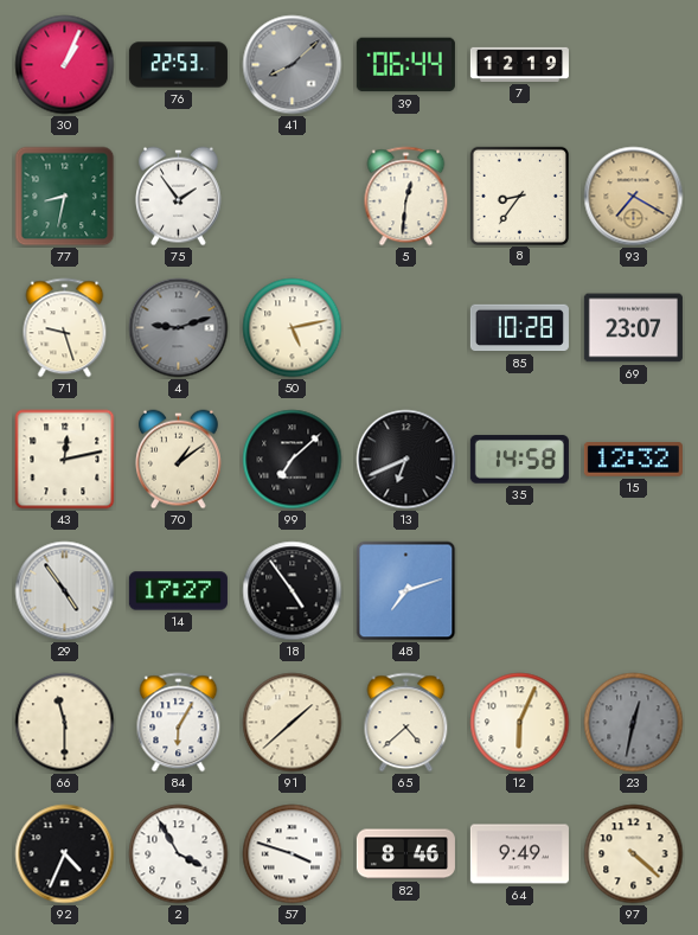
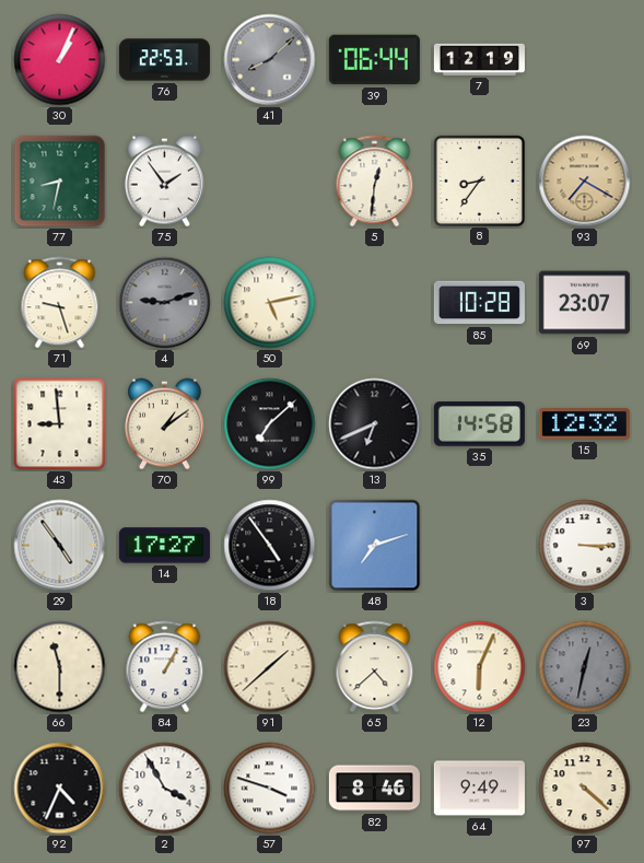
43: 12:13 -> 8:59 (60, 424)
3: none -> 3:15 (585, 546)
84: 6:05 -> 1:05 (165, 667)
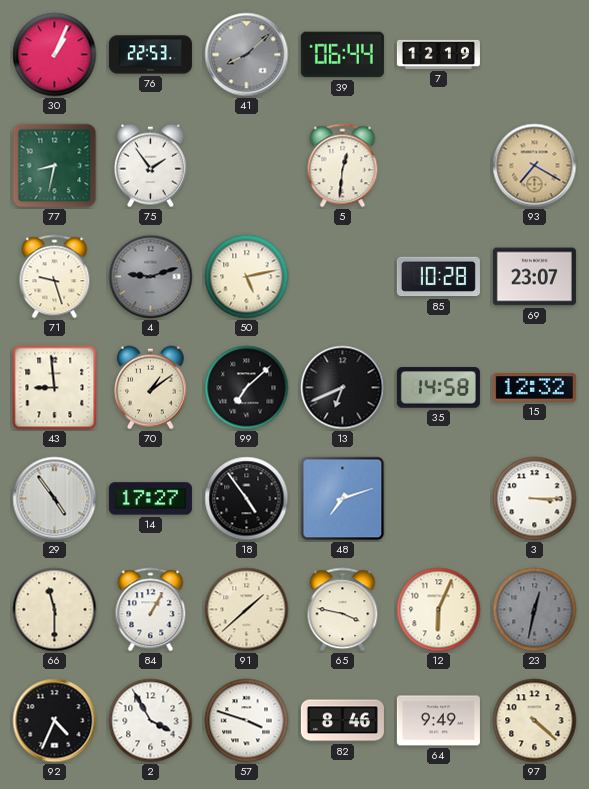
8: 8:36 -> none (479, 180)
65: 4:38 -> 3:47 (343, 610)
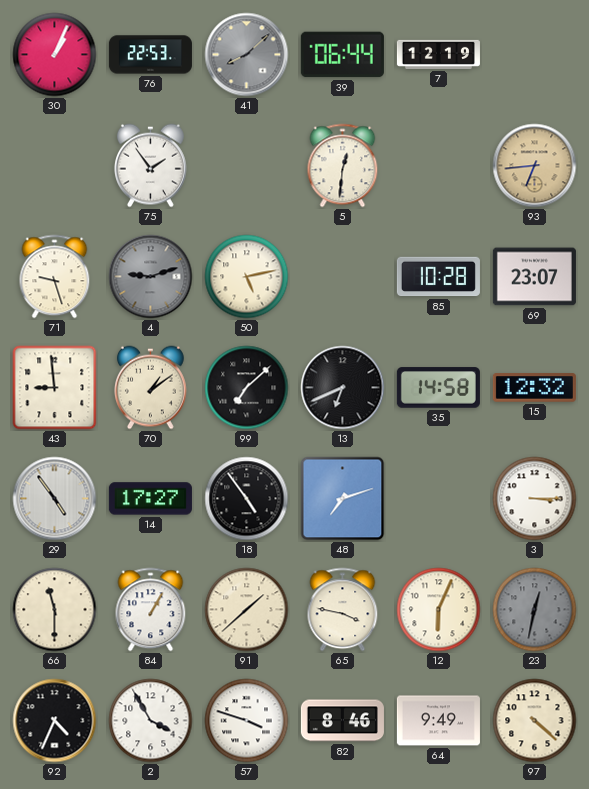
77: 8:32 -> none (55, 166)
93: 7:20 -> 6:44 (535, 166)
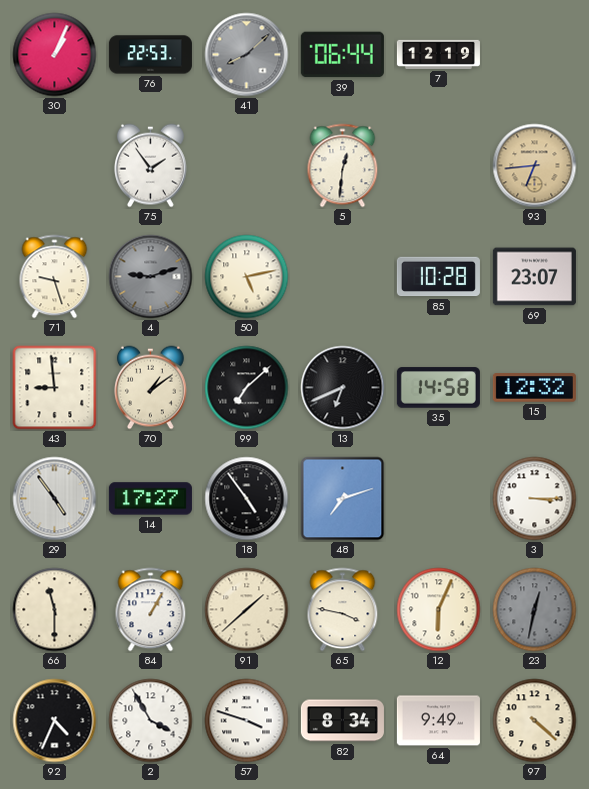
82: 8:46 -> 8:34 (342, 721)
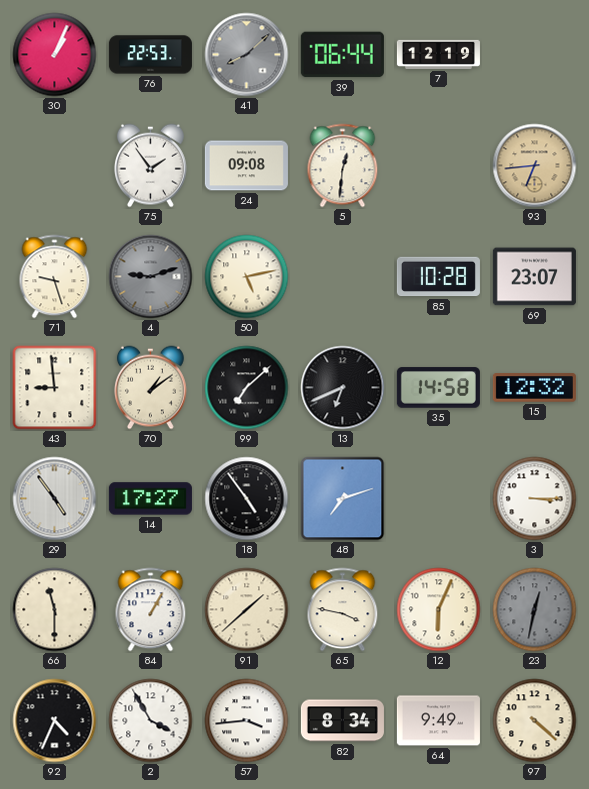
24: none -> 09:08 (246, 166)
57: 3:48 -> 3:44 (247, 721)
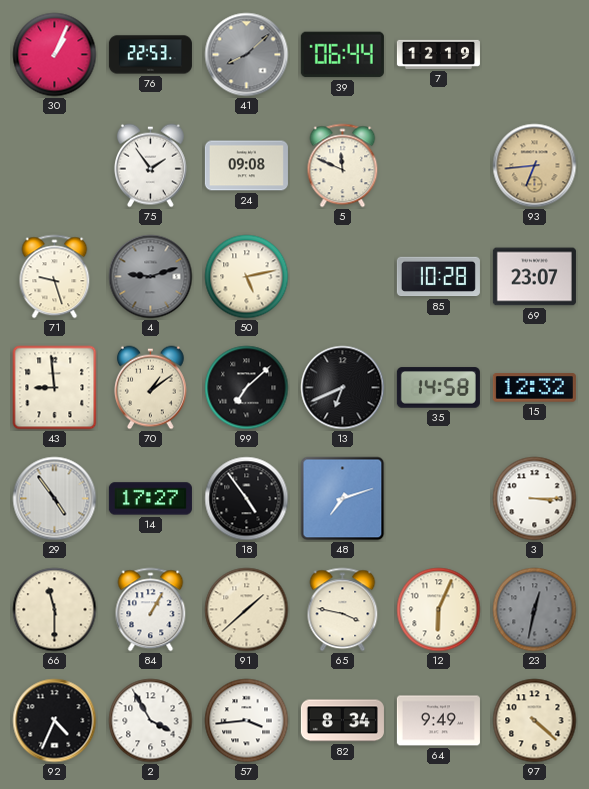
5: 12:31 -> 11:49 (343, 166)
